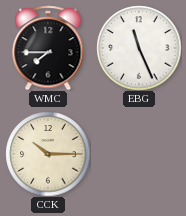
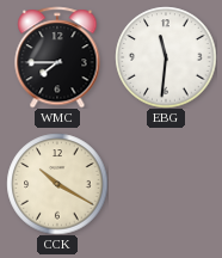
EBG: 11:26 -> 11:31 (166, 57)
CCK: 10:15 -> 10:20 (57, 184)
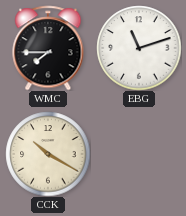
EBG: 11:31 -> 11:12 (139, 48)
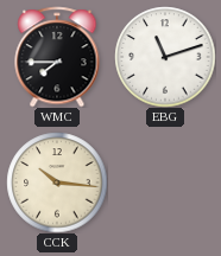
CCK: 10:20 -> 10:16 (57, 183)
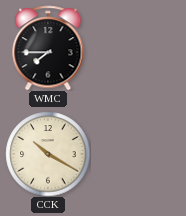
EBG: 11:12 -> none (165, 57)
CCK: 10:16 -> 10:20 (48, 154)
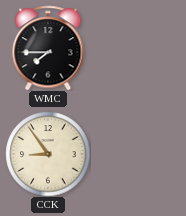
CCK: 10:20 -> 8:54 (48, 154)
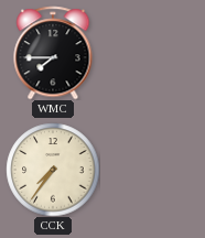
CCK: 8:54 -> 7:36 (53, 170)
